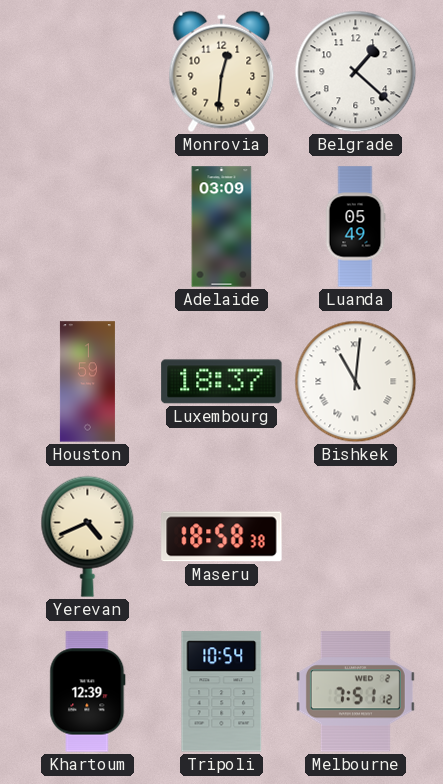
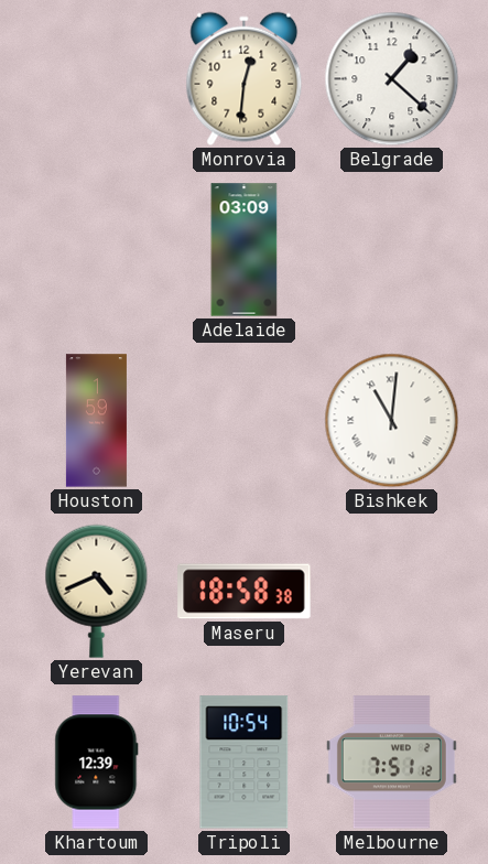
Luanda: 05:49 -> none (355, 227)
Luxembourg: 18:37 -> none (222, 382)
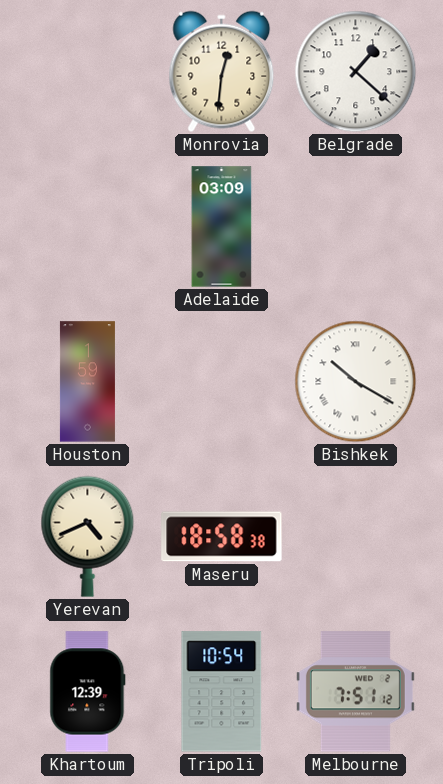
Bishkek: 11:01 -> 10:20 (356, 382)
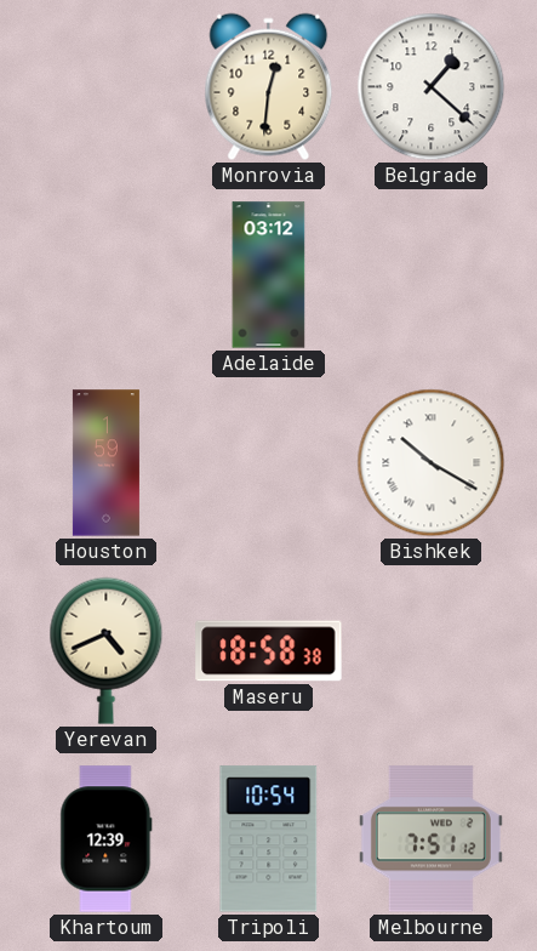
Adelaide: 03:09 -> 03:12 (269, 275)
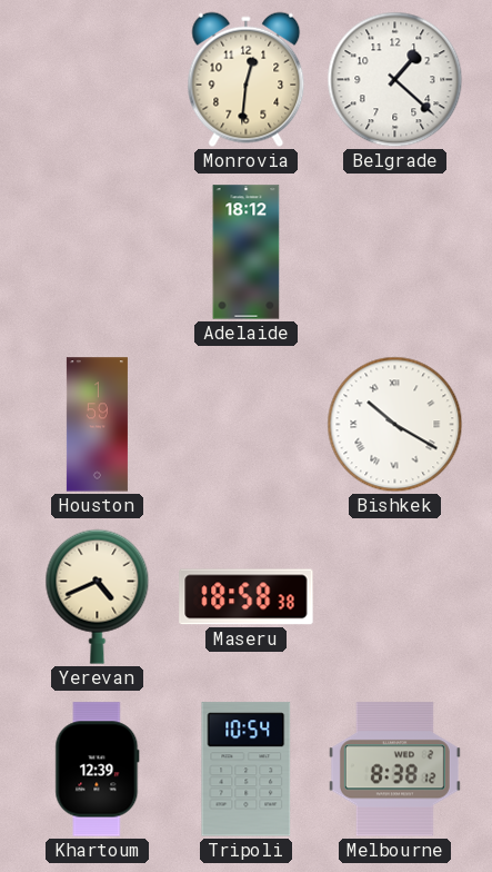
Adelaide: 03:12 -> 18:12 (247, 252)
Melbourne: 7:51 -> 8:38 (394, 770)
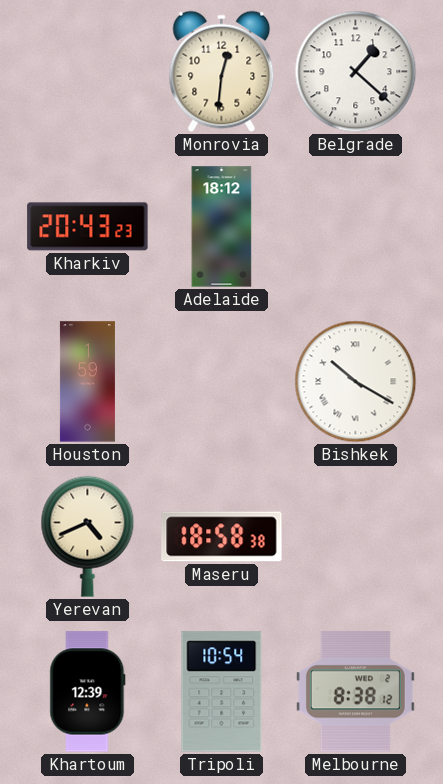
Kharkiv: none -> 20:43 (88, 227)
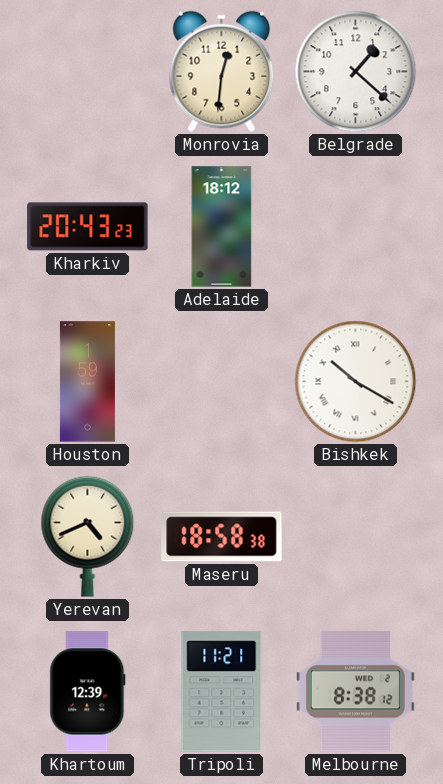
Tripoli: 10:54 -> 11:21 (222, 692)
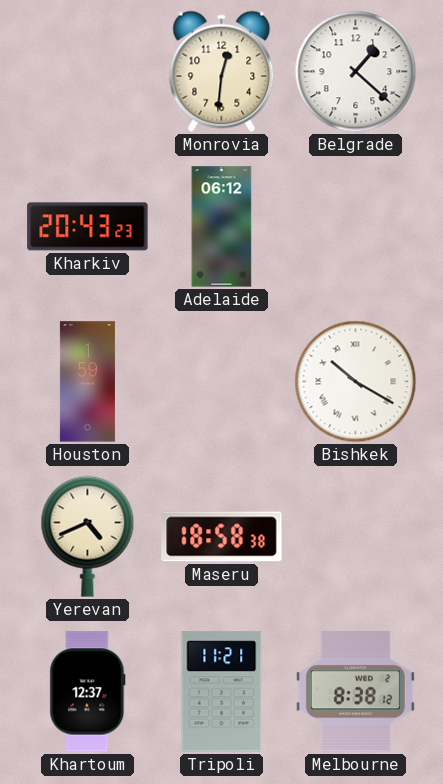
Adelaide: 18:12 -> 06:12 (222, 227)
Khartoum: 12:39 -> 12:37 (88, 692)
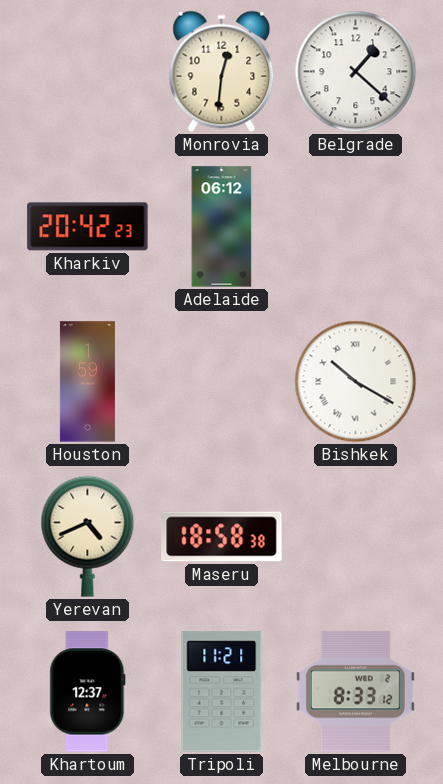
Kharkiv: 20:43 -> 20:42 (88, 227)
Melbourne: 8:38 -> 8:33 (355, 692)
